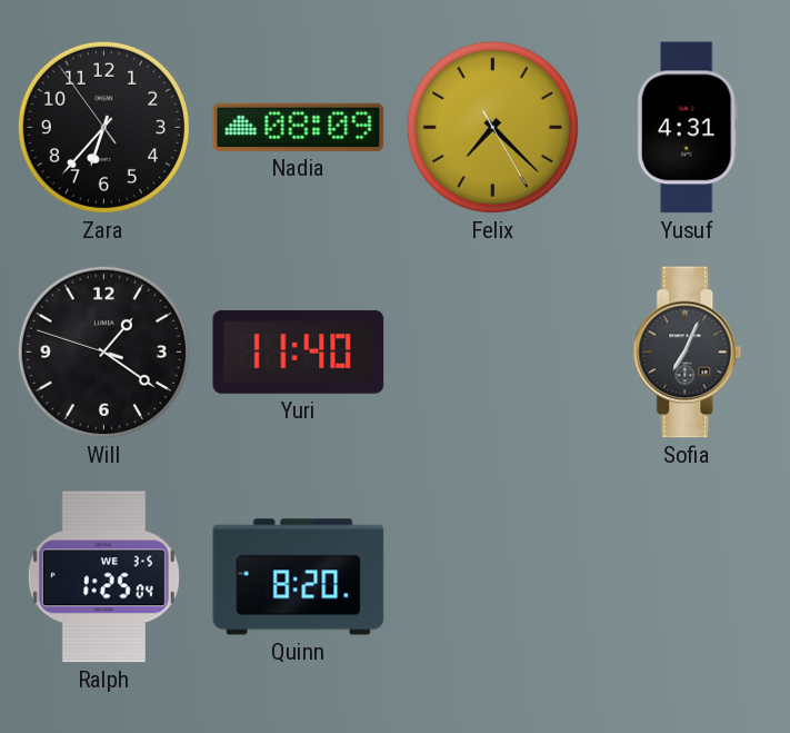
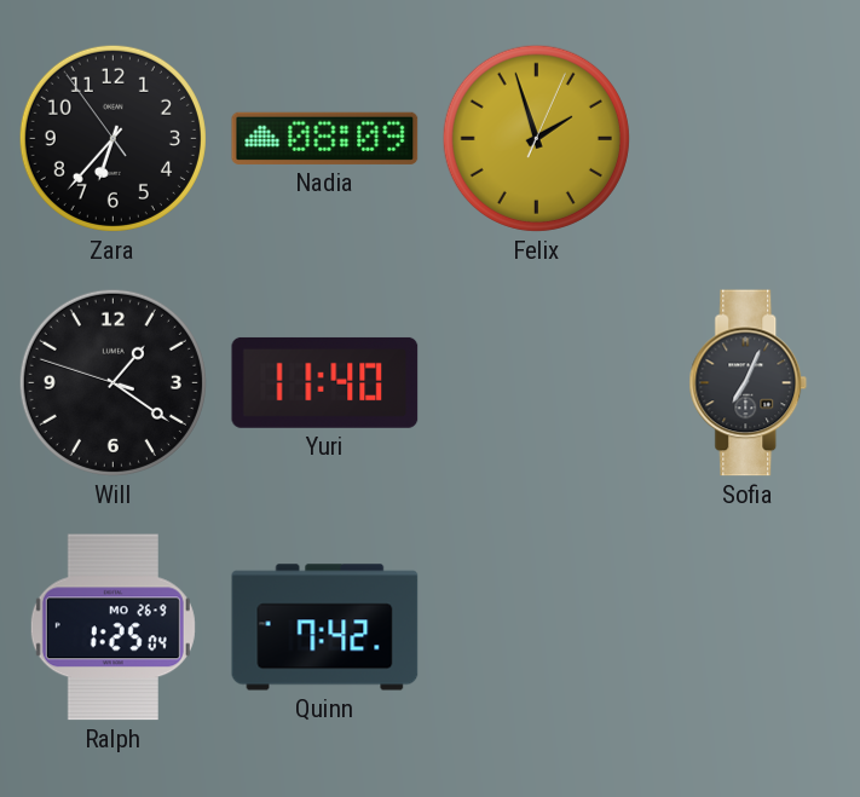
Felix: 7:22 -> 1:57 (536, 138)
Yusuf: 4:31 -> none (687, 128)
Ralph date: WE 3-5 -> MO 26-9 (112, 628)
Quinn: 8:20 -> 7:42 (325, 628)
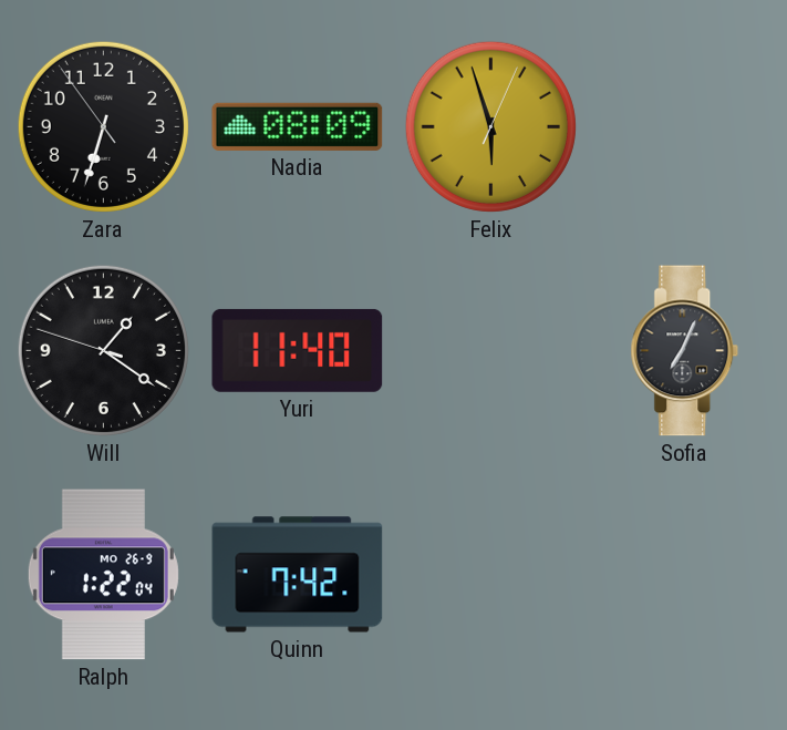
Zara: 6:36 -> 6:32 (103, 126)
Felix: 1:57 -> 5:57 (490, 126)
Ralph: 1:25 -> 1:22 (103, 575)
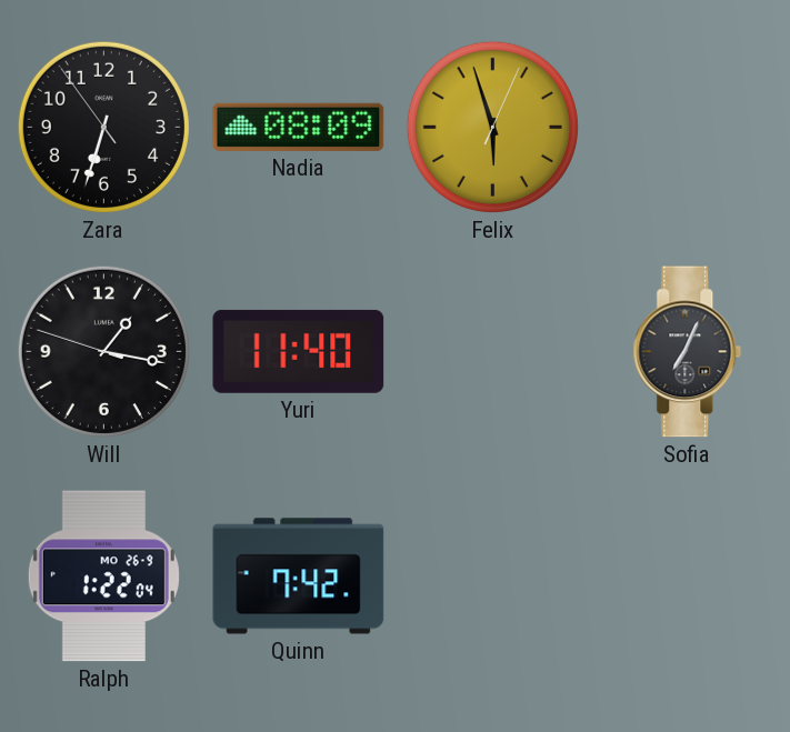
Will: 1:20 -> 1:16 (103, 351)
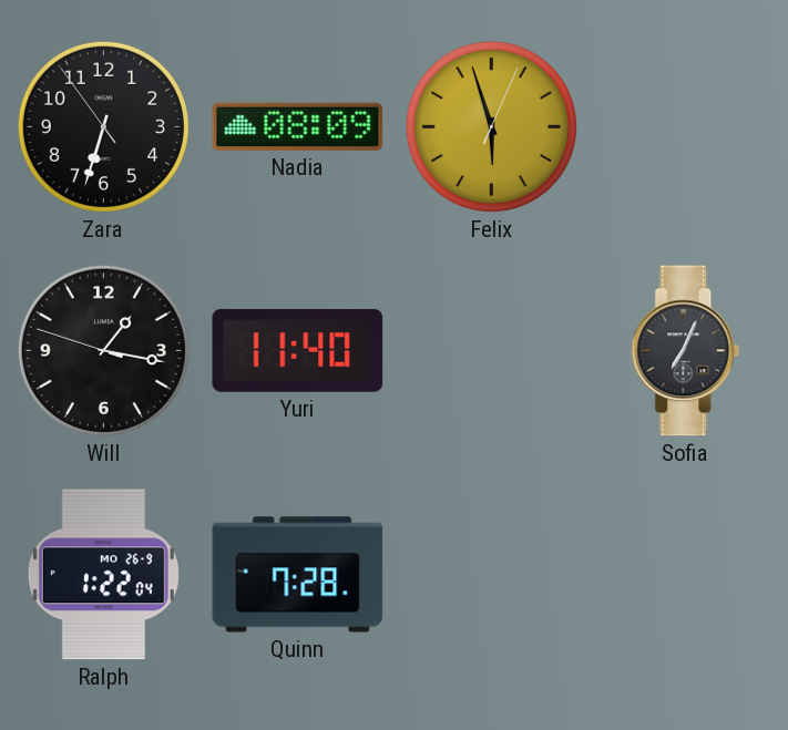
Quinn: 7:42 -> 7:28 (298, 575)
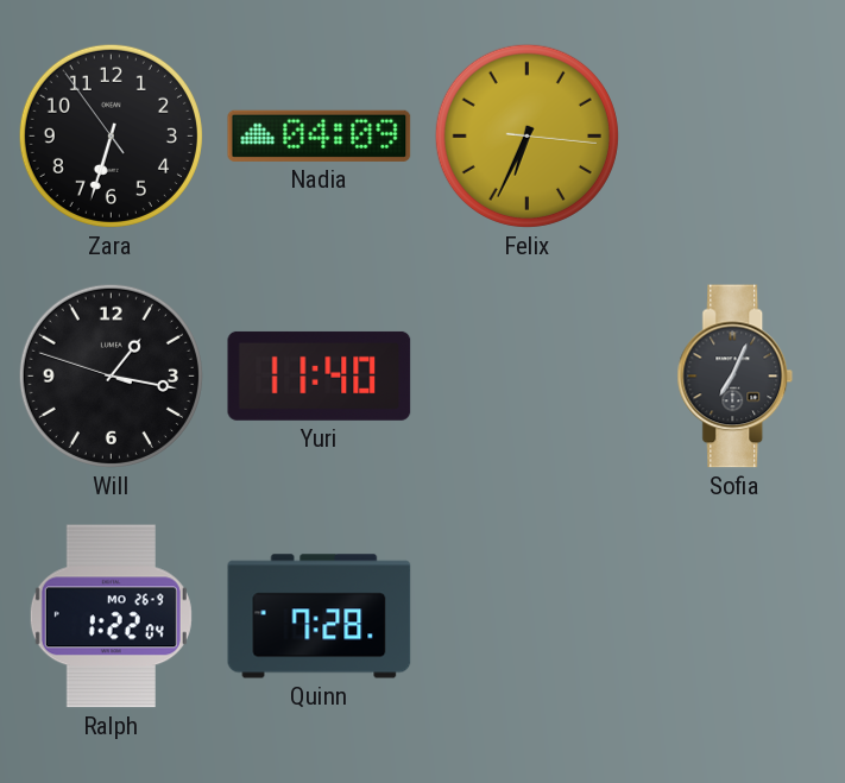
Nadia: 08:09 -> 04:09 (320, 135)
Felix: 5:57 -> 6:34 (526, 135)
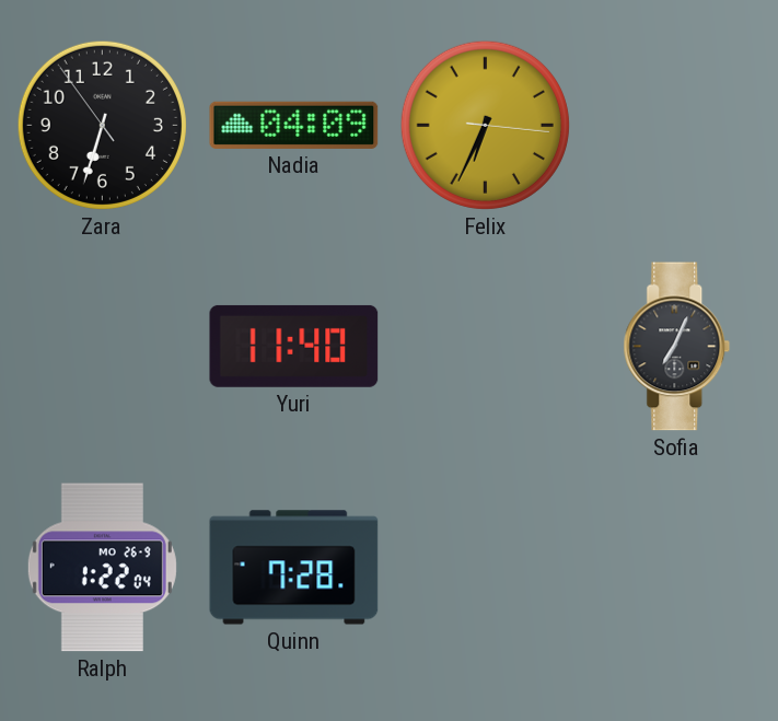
Will: 1:16 -> none (111, 375)
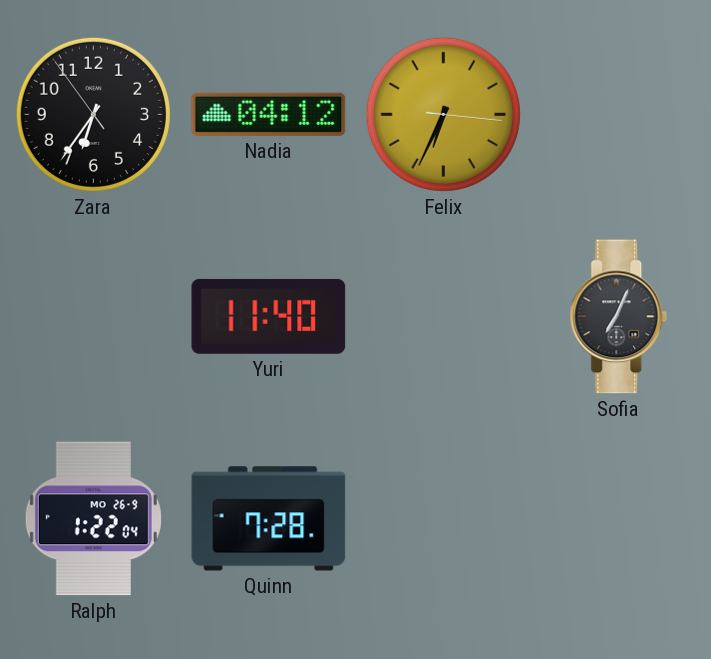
Zara: 6:32 -> 6:35 (93, 114)
Nadia: 04:09 -> 04:12 (269, 114)
